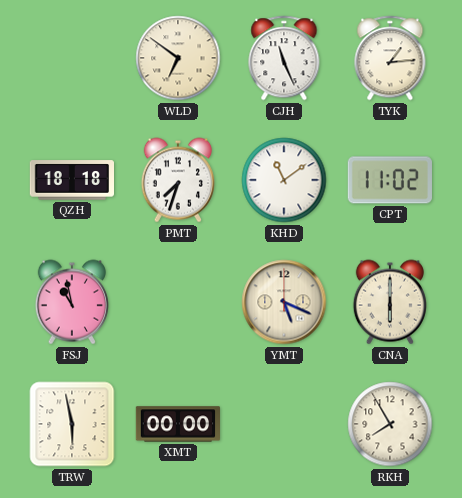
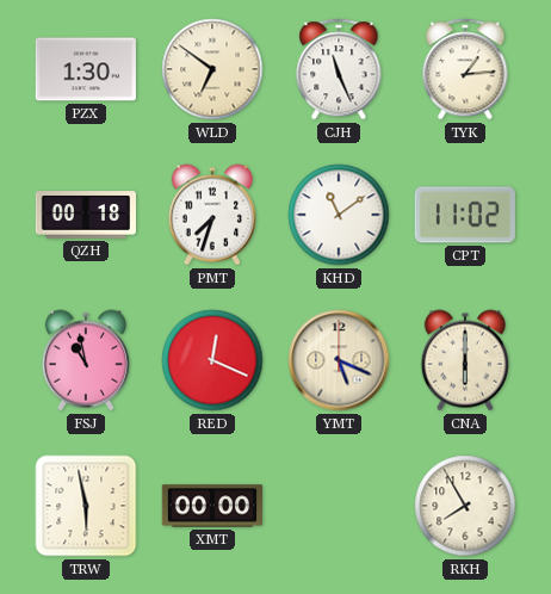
PZX: none -> 1:30 (85, 69)
QZH: 18:18 -> 00:18 (85, 215)
RED: none -> 12:19 (212, 360)
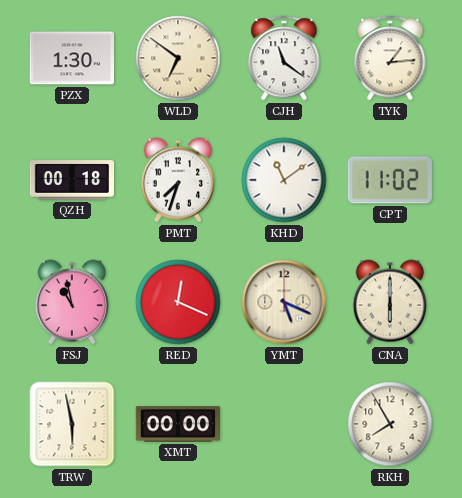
CJH: 11:26 -> 11:21 (284, 58)
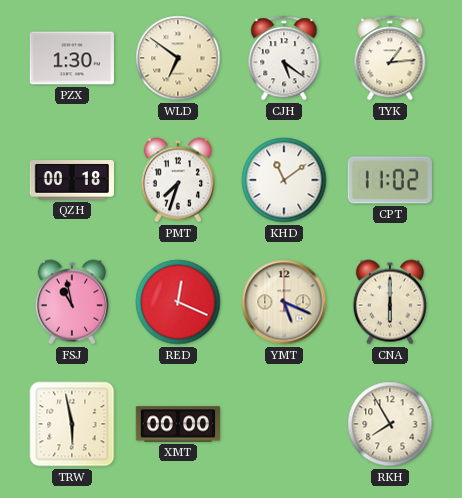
CJH: 11:21 -> 5:21 (284, 58)
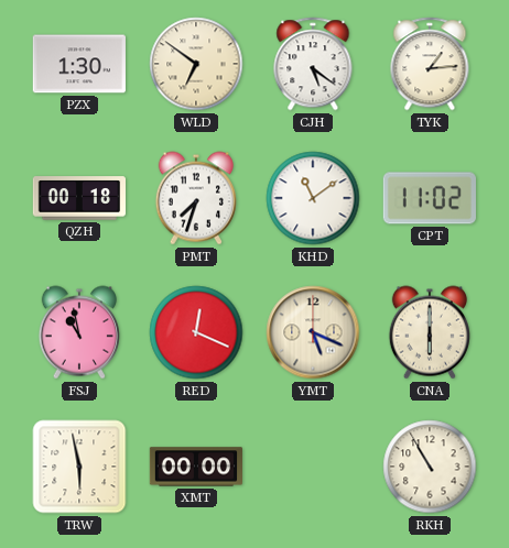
RKH: 7:55 -> 10:55 (430, 467)
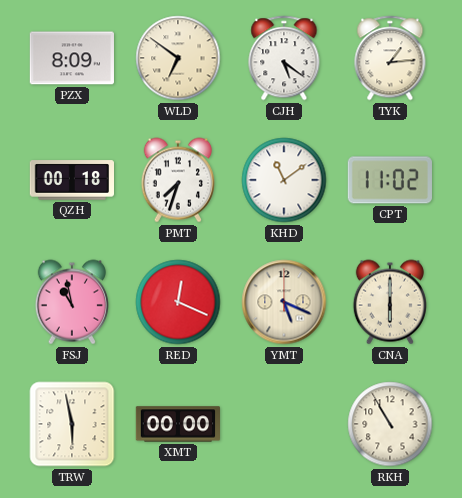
PZX: 1:30 -> 8:09 (71, 58)
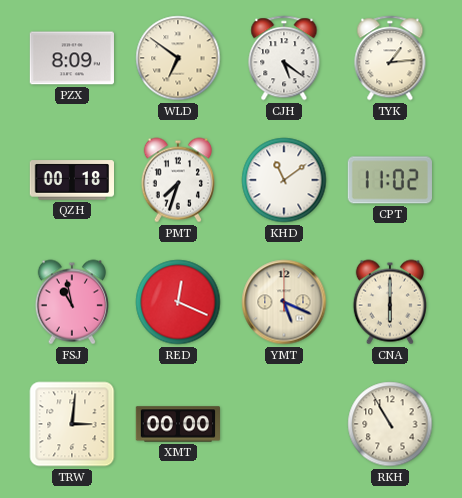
TRW: 5:58 -> 3:01 (72, 424)
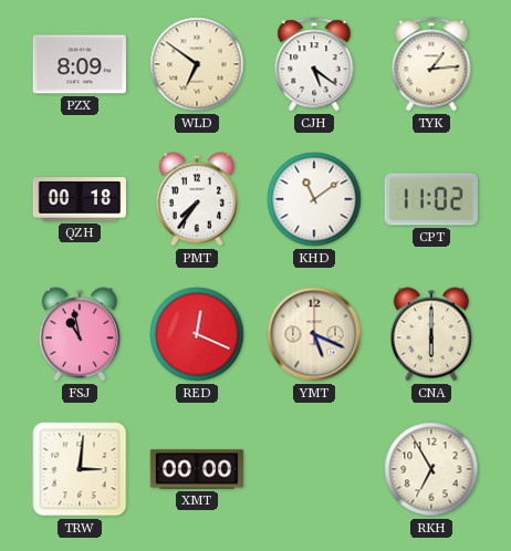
PMT: 7:33 -> 7:36 (197, 199)
RKH: 10:55 -> 6:55 (431, 469)
